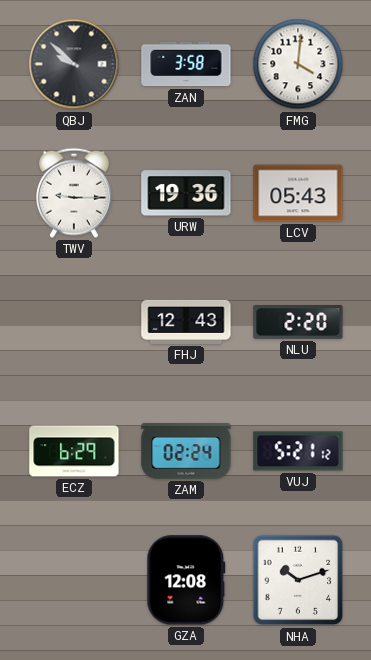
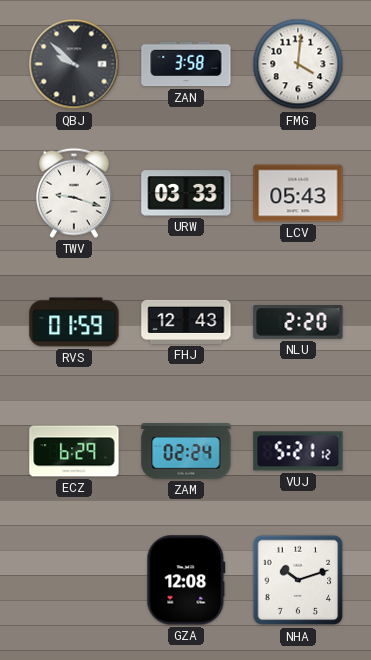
TWV: 9:15 -> 9:18 (74, 193)
URW: 19:36 -> 03:33 (186, 193)
RVS: none -> 01:59 (74, 322)
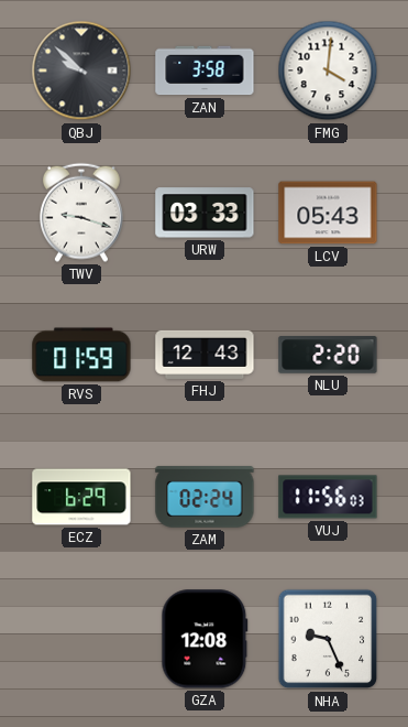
VUJ: 5:21 -> 11:56 (328, 497)
NHA: 10:12 -> 9:26 (328, 639)
